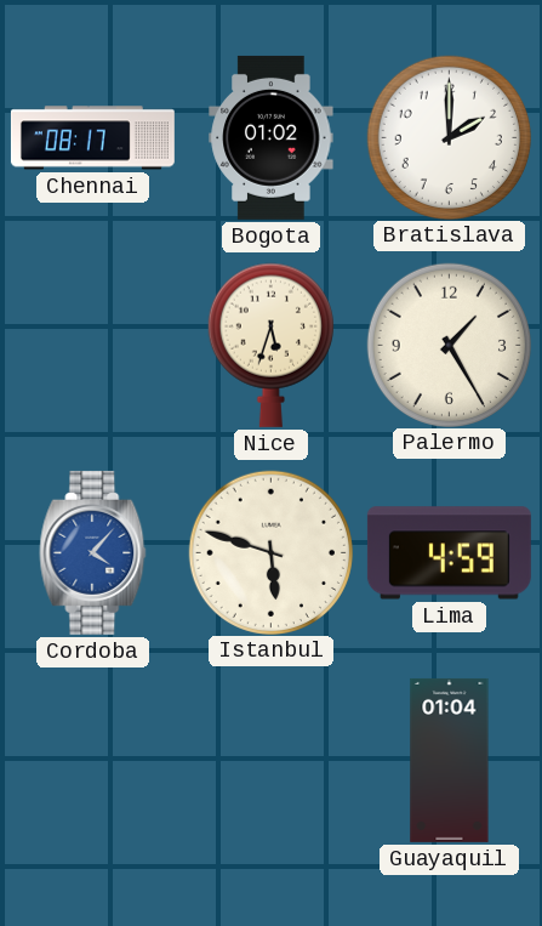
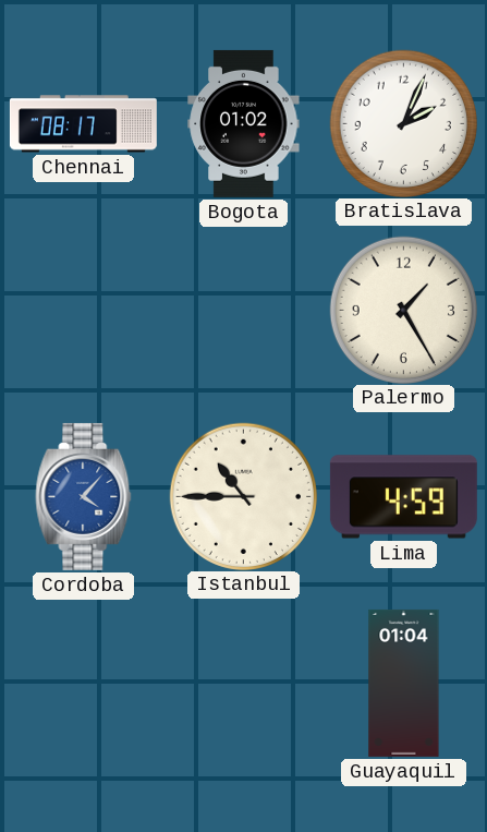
Bratislava: 2:00 -> 2:04 (403, 123)
Nice: 5:33 -> none (270, 345)
Istanbul: 5:48 -> 10:45 (243, 496)
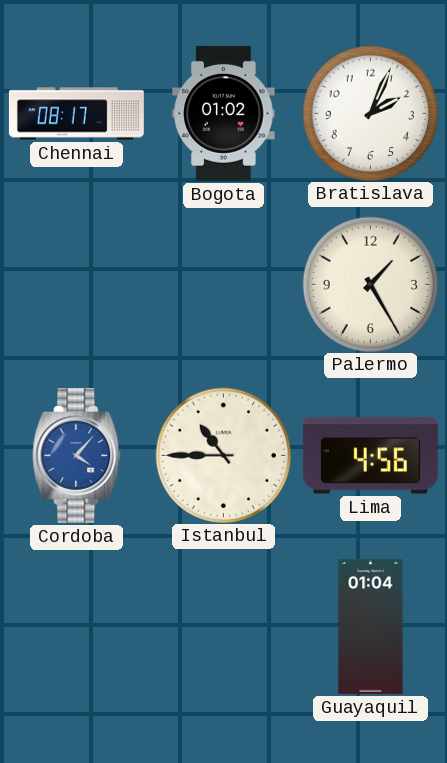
Lima: 4:59 -> 4:56 (370, 456)
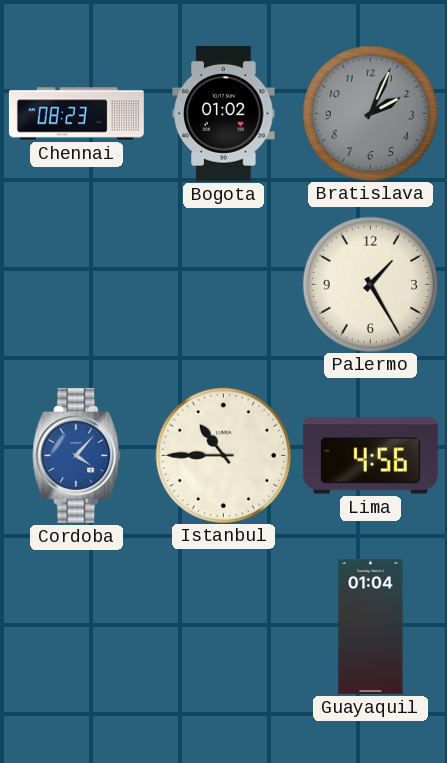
Chennai: 08:17 -> 08:23 (76, 114)
Bratislava dial: white -> grey (370, 113)
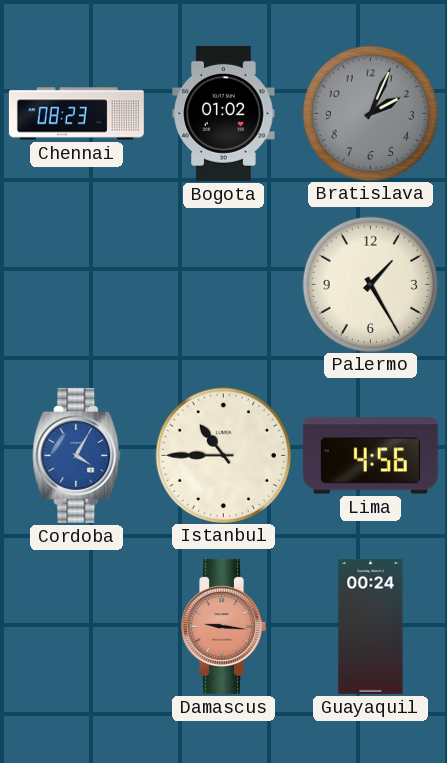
Cordoba: 4:07 -> 4:05 (77, 455)
Damascus: none -> 9:16 (223, 626)
Guayaquil: 01:04 -> 00:24 (371, 626)
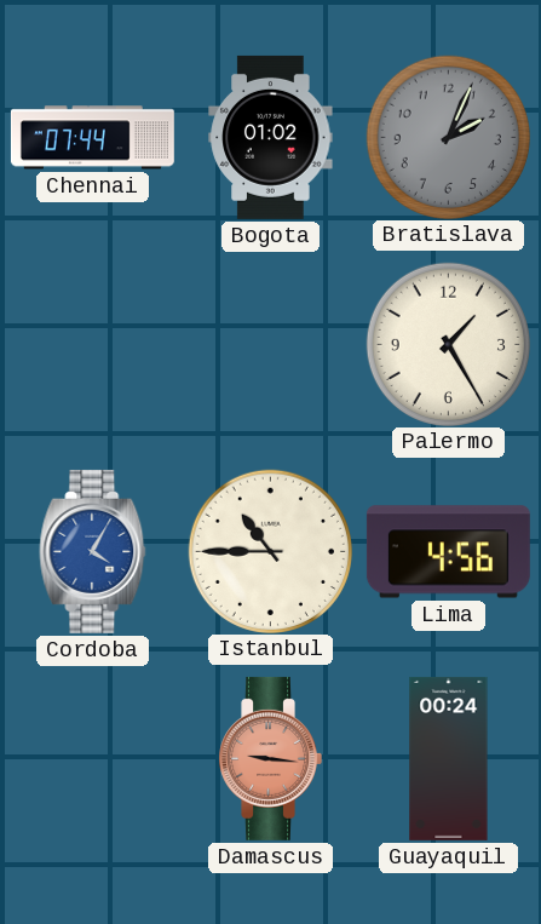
Chennai: 08:23 -> 07:44 (92, 138)
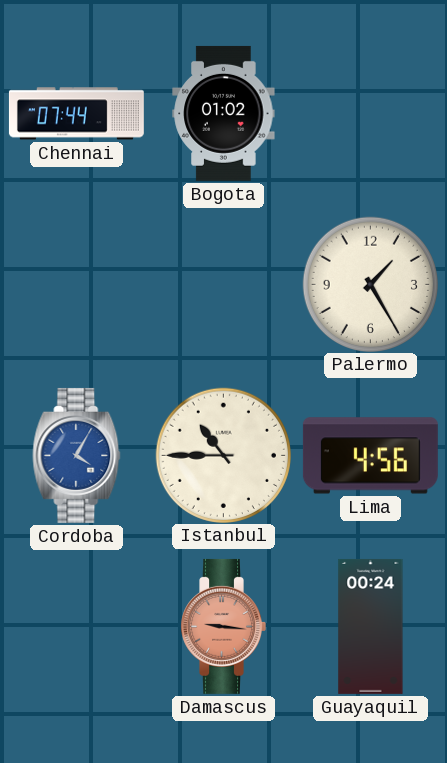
Bratislava: 2:04 -> none (448, 137)
